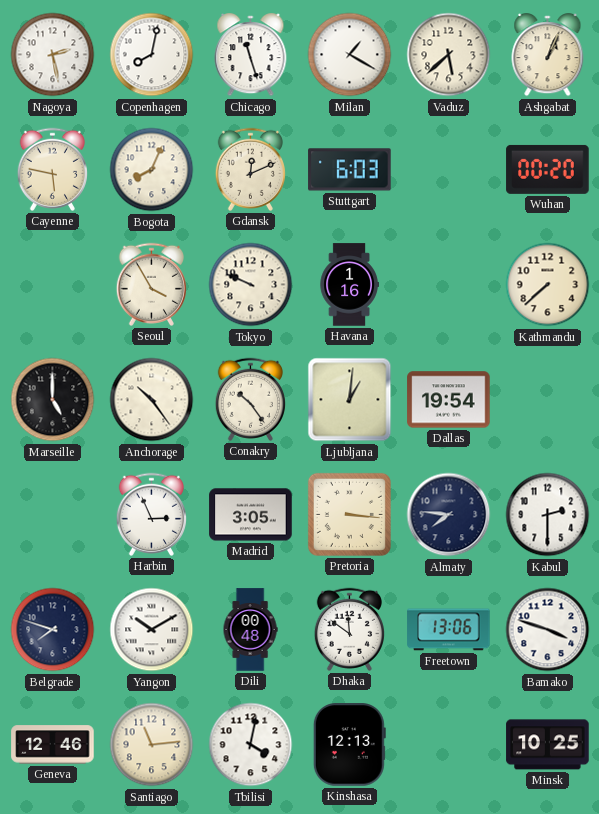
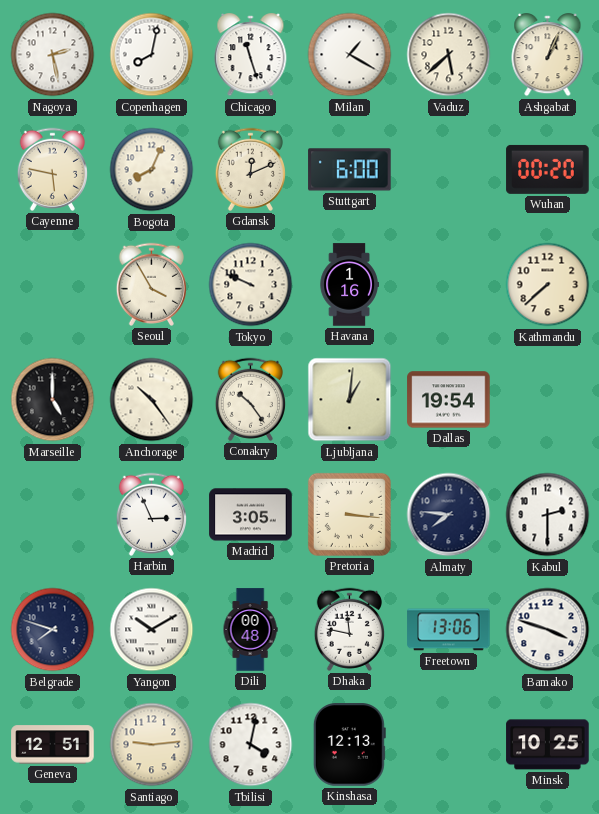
Stuttgart: 6:03 -> 6:00 (350, 170)
Dhaka: 11:51 -> 11:47 (349, 629)
Geneva: 12:46 -> 12:51 (53, 745)
Santiago: 11:14 -> 9:14 (152, 745)
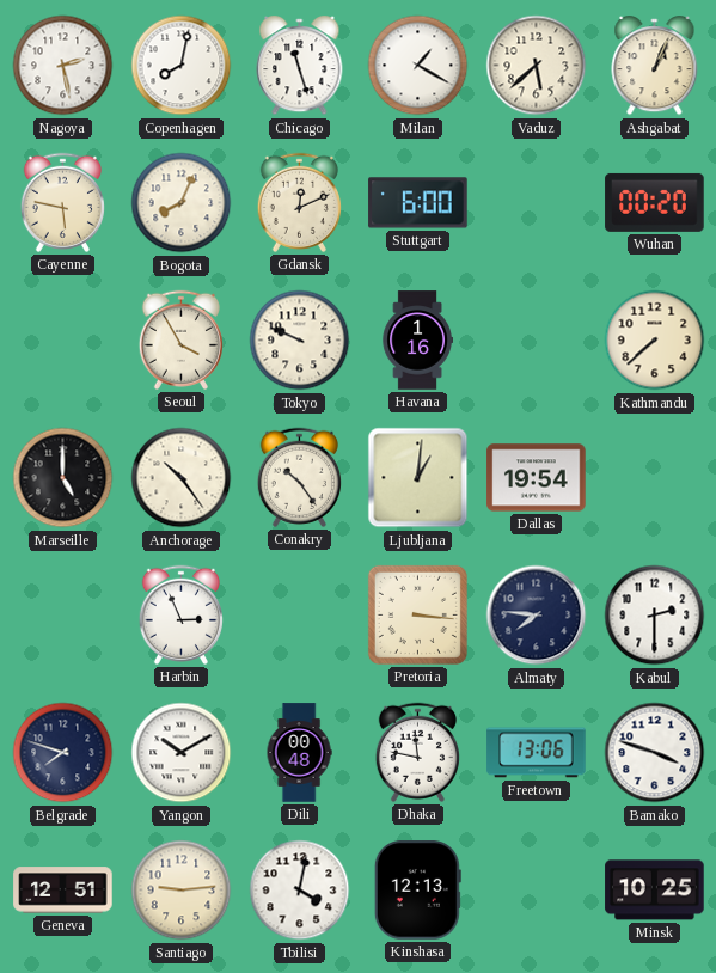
Madrid: 3:05 -> none (251, 515)
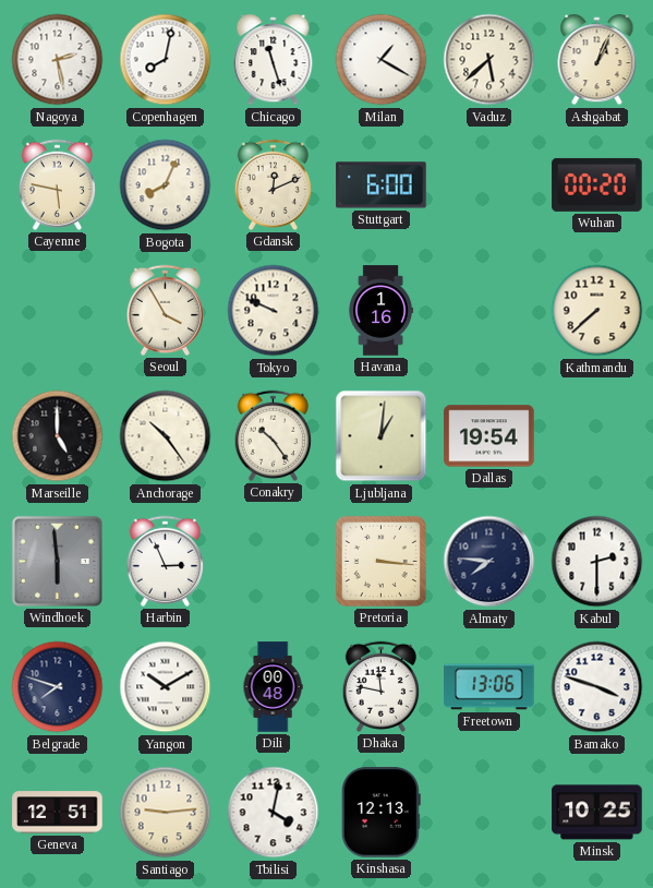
Windhoek: none -> 5:59 (57, 561)
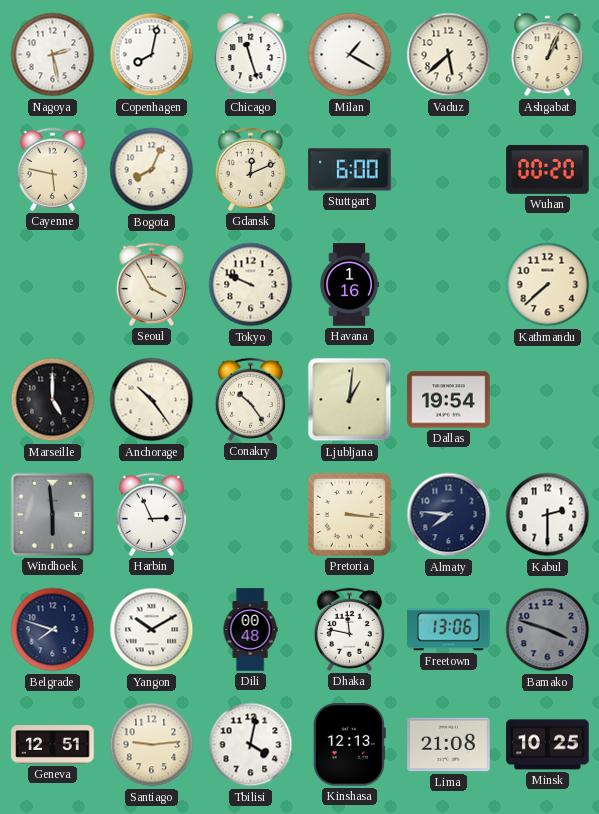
Bamako dial: white -> grey (548, 630)
Lima: none -> 21:08 (449, 745)
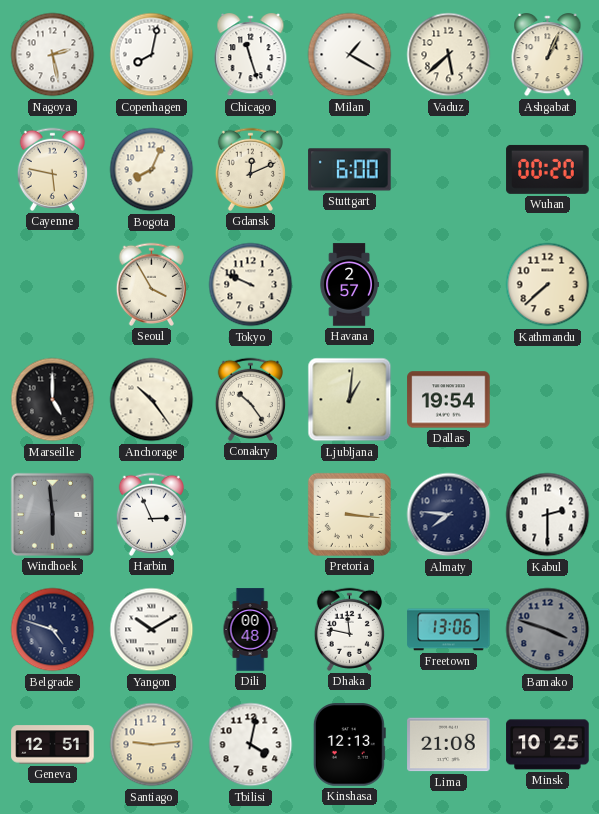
Havana: 1:16 -> 2:57 (349, 285)
Belgrade: 7:48 -> 4:48 (53, 630)
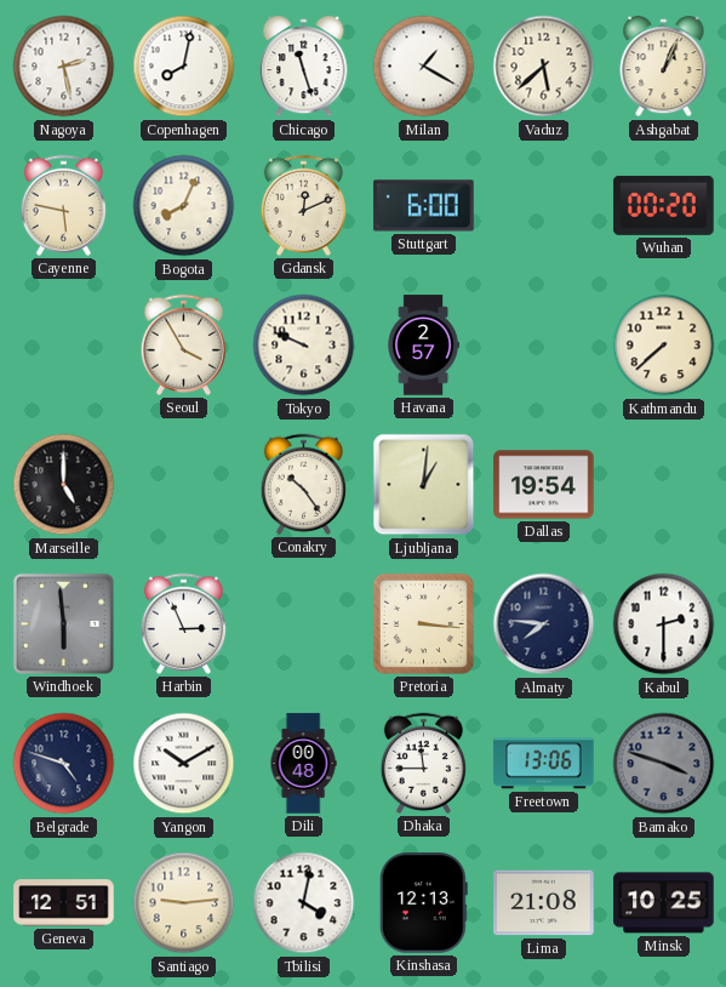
Anchorage: 10:24 -> none (152, 400)
Dhaka: 11:47 -> 11:45 (423, 763)
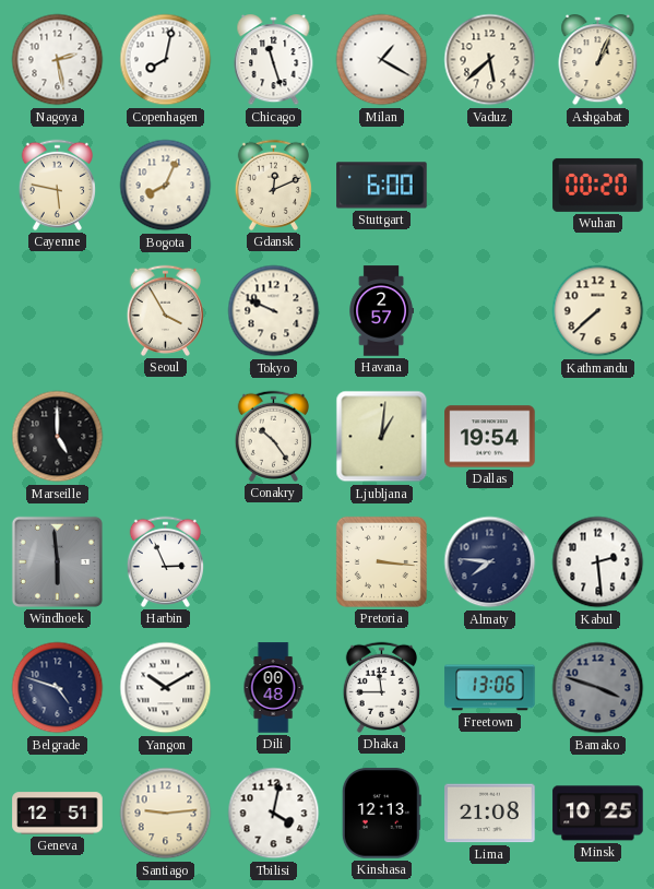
Kabul: 2:30 -> 2:29 (598, 562)
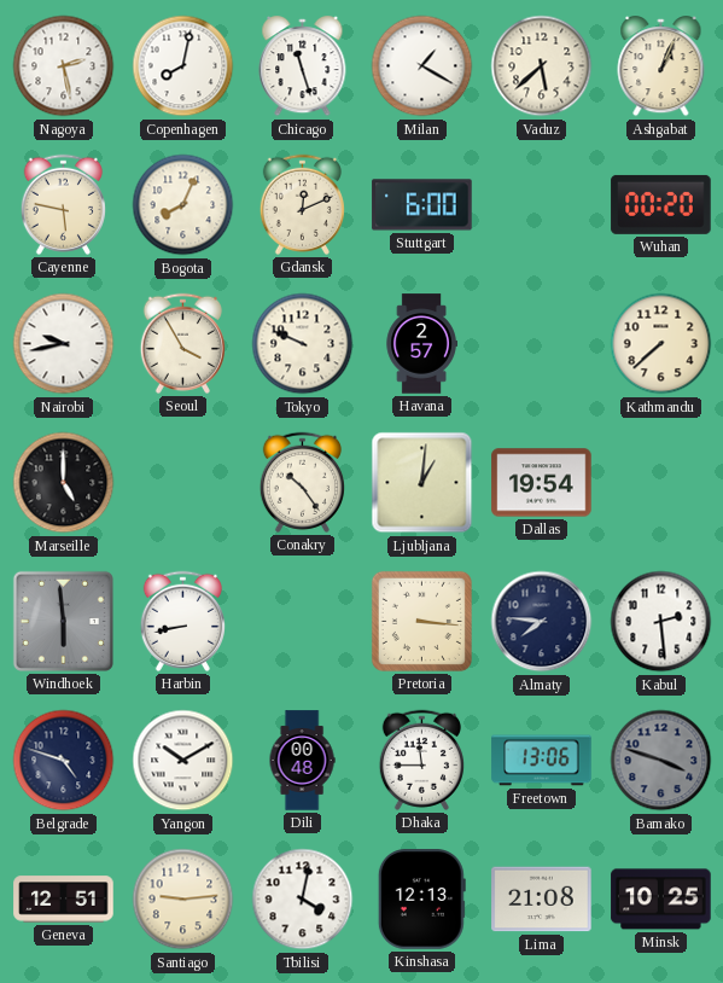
Nairobi: none -> 9:43 (64, 344)
Harbin: 2:56 -> 8:43 (182, 621)
